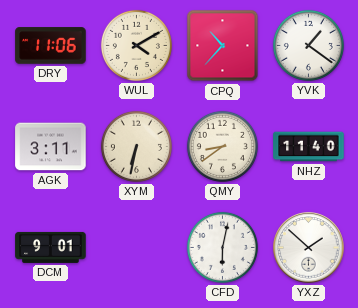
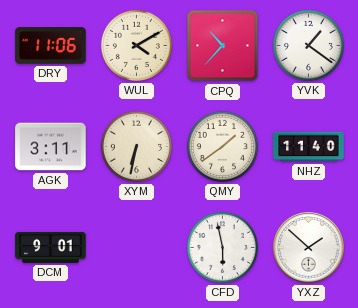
QMY: 8:39 -> 1:39 (222, 146)
CFD: 6:02 -> 5:58 (222, 247)
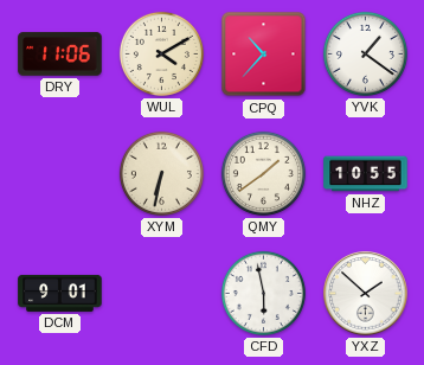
AGK: 3:11 -> none (51, 147)
NHZ: 11:40 -> 10:55 (366, 174)
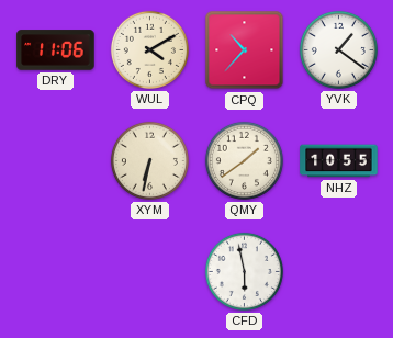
DCM: 9:01 -> none (60, 293)
YXZ: 1:52 -> none (366, 294)
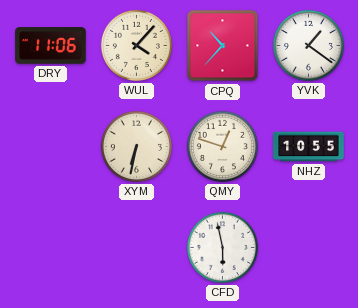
WUL: 4:10 -> 4:07 (136, 45)
QMY: 1:39 -> 12:48 (222, 146)
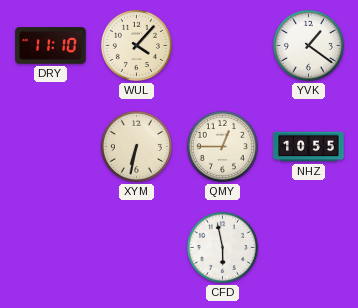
DRY: 11:06 -> 11:10 (51, 46)
CPQ: 10:37 -> none (223, 46)
QMY: 12:48 -> 12:45 (222, 146)
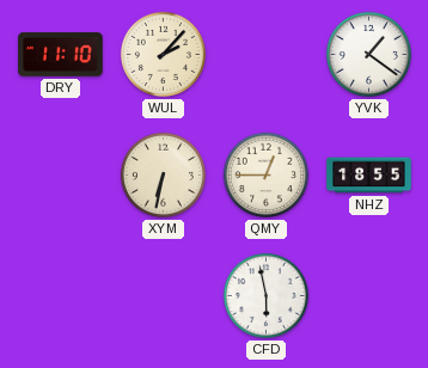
WUL: 4:07 -> 2:07 (163, 54)
NHZ: 10:55 -> 18:55 (369, 176)
